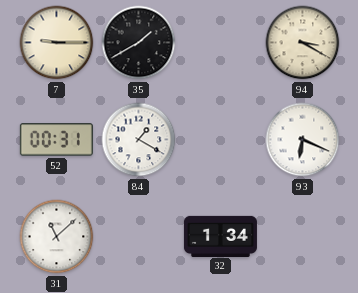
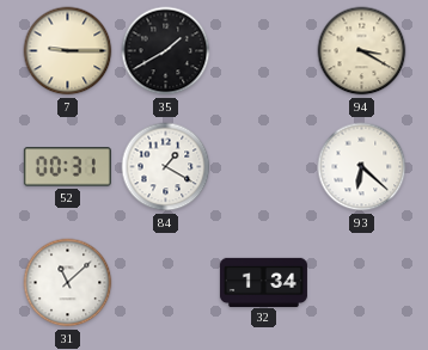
93: 6:19 -> 6:22 (362, 167)
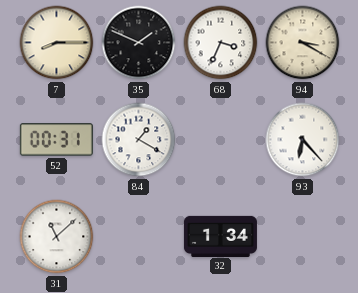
7: 9:15 -> 8:15 (57, 43)
35: 1:40 -> 1:49 (139, 43)
68: none -> 3:34 (221, 43)
93: 6:22 -> 6:23 (303, 140)
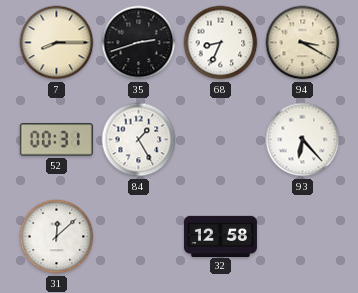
35: 1:49 -> 2:42 (139, 43)
68: 3:34 -> 8:34 (221, 43)
84: 1:20 -> 1:25 (139, 140)
31: 11:08 -> 12:08 (57, 237)
32: 1:34 -> 12:58 (220, 236)
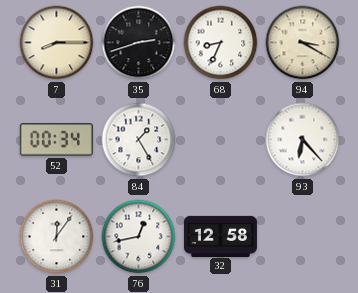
52: 00:31 -> 00:34 (56, 140)
31: 12:08 -> 12:06 (57, 237)
76: none -> 12:43 (139, 237)
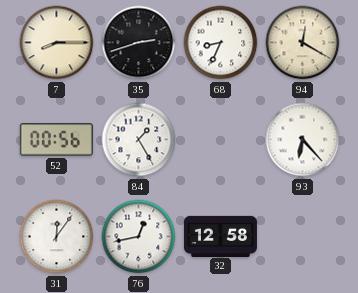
94: 3:20 -> 12:20 (303, 43)
52: 00:34 -> 00:56 (56, 140)
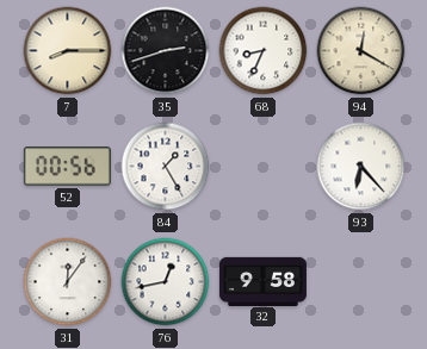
32: 12:58 -> 9:58 (262, 281)
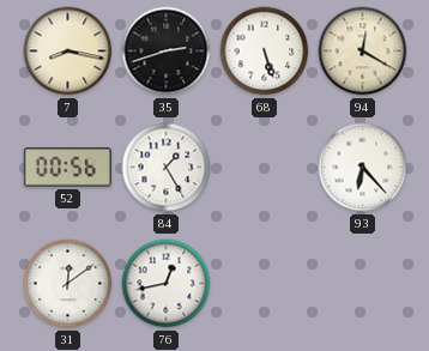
7: 8:15 -> 8:17 (68, 52)
68: 8:34 -> 5:27 (265, 52)
31: 12:06 -> 12:09 (68, 284)
32: 9:58 -> none (262, 281)
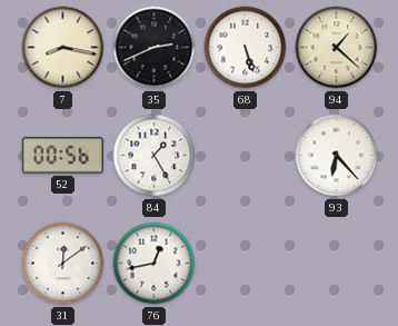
35: 2:42 -> 2:41 (155, 48)
94: 12:20 -> 1:22 (337, 48)
